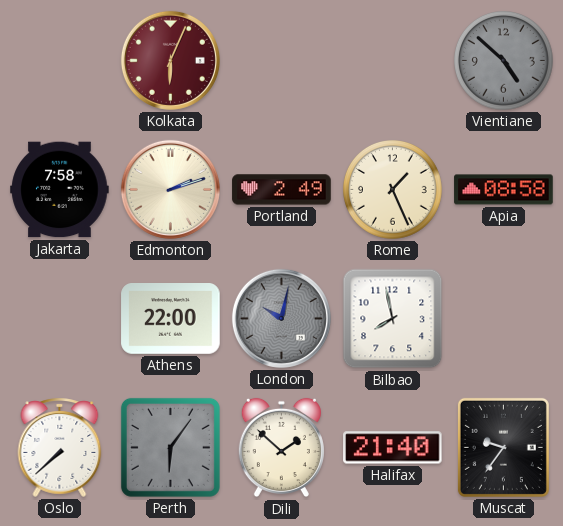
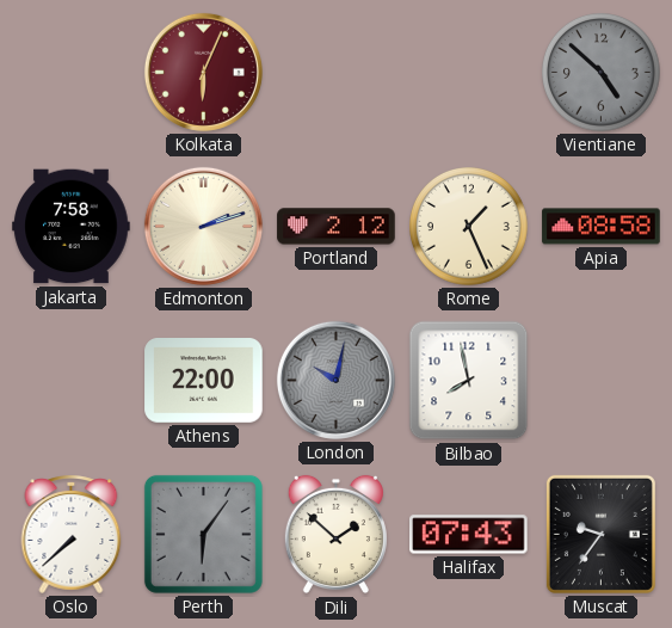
Portland: 2:49 -> 2:12 (337, 227)
Halifax: 21:40 -> 07:43 (469, 535)
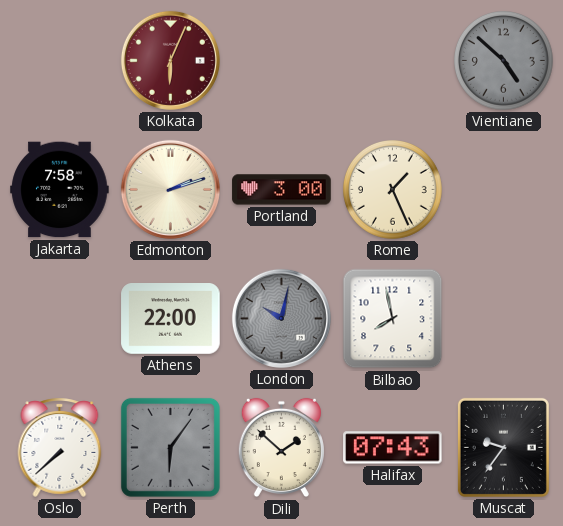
Portland: 2:12 -> 3:00 (282, 190)
Apia: 08:58 -> none (602, 227)
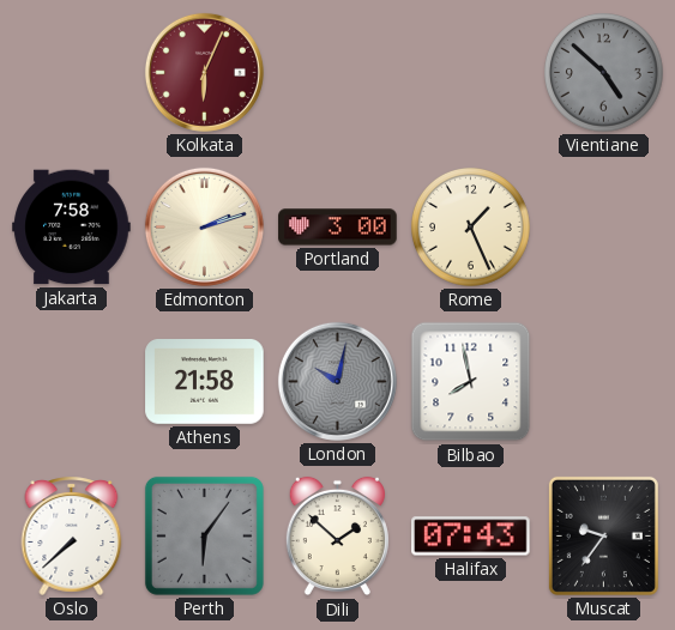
Athens: 22:00 -> 21:58 (205, 382)
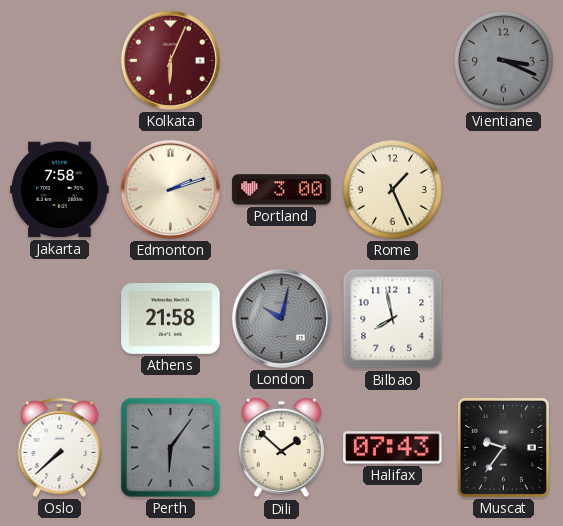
Vientiane: 4:52 -> 3:19 (504, 61)
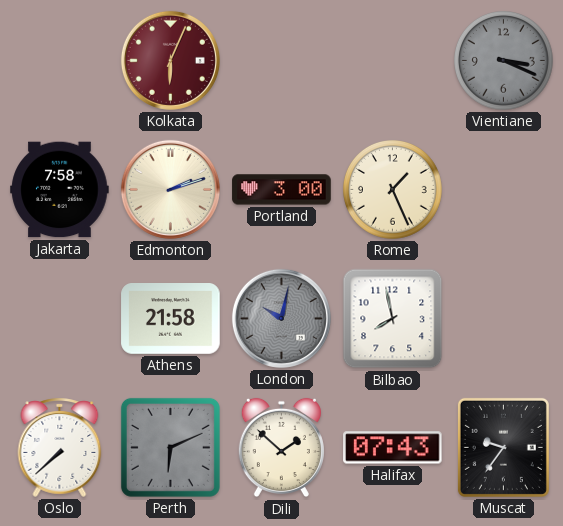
Perth: 6:06 -> 6:11 (170, 447)
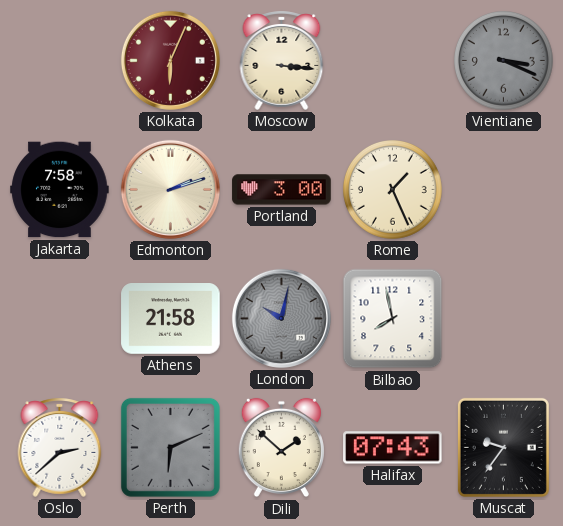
Moscow: none -> 3:16 (282, 60)
Oslo: 7:38 -> 2:38 (60, 447)
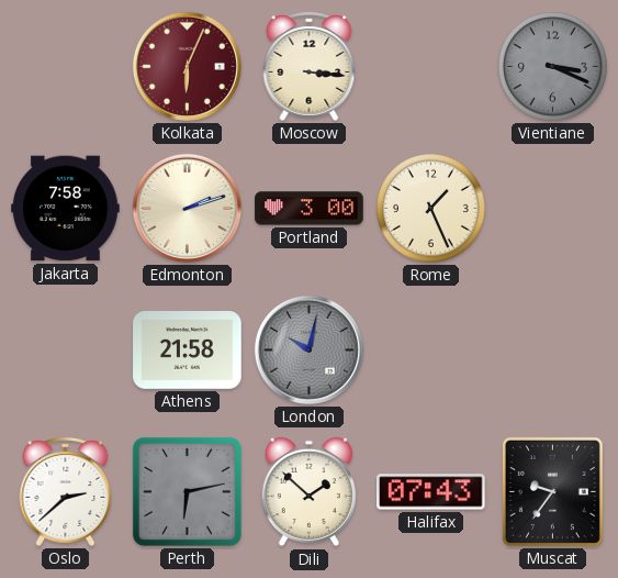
Bilbao: 7:58 -> none (393, 319)
Perth: 6:11 -> 6:13 (187, 491)
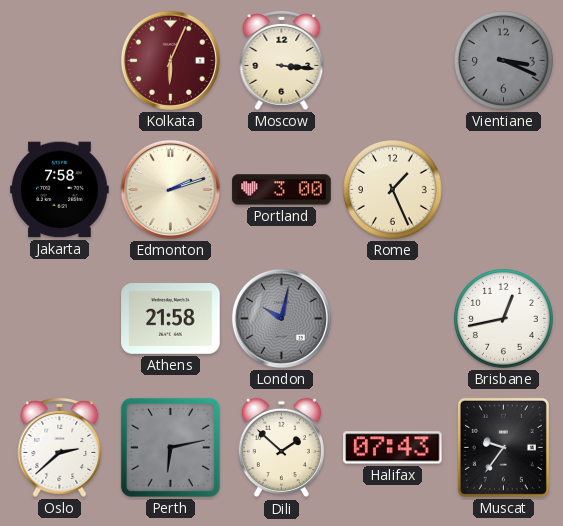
Brisbane: none -> 12:43 (504, 319)
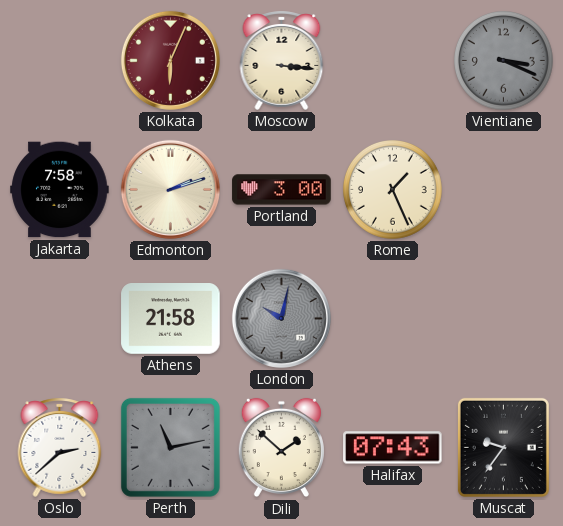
Brisbane: 12:43 -> none (504, 319)
Perth: 6:13 -> 11:13 (170, 447)
